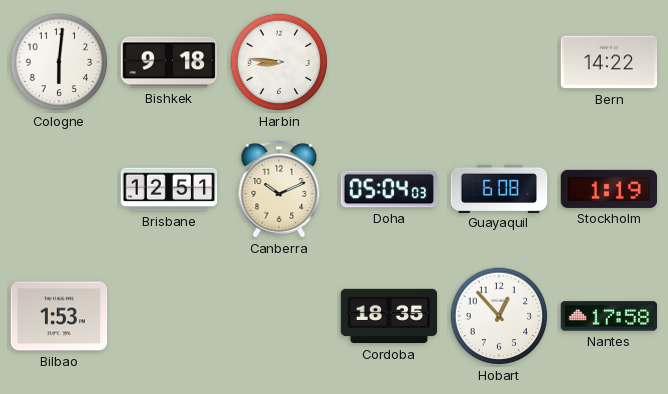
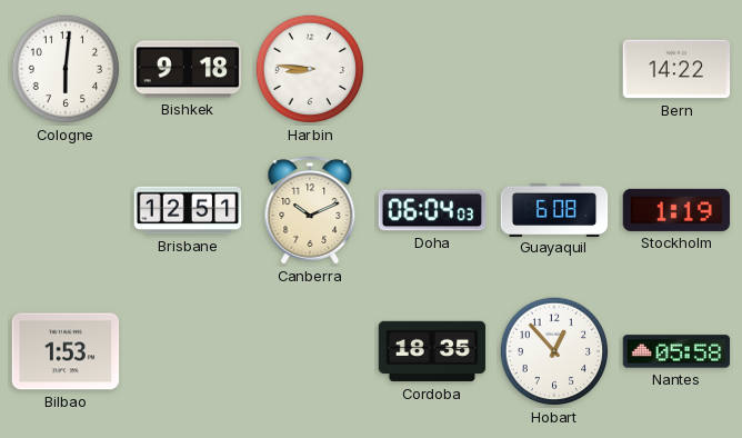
Doha: 05:04 -> 06:04 (432, 210)
Nantes: 17:58 -> 05:58 (676, 351)
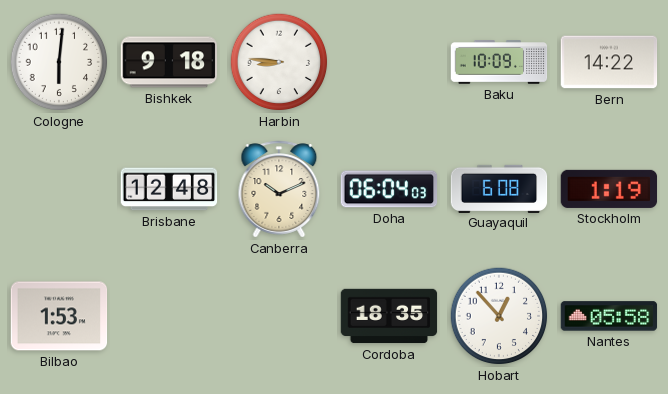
Baku: none -> 10:09 (499, 62)
Brisbane: 12:51 -> 12:48 (169, 189)
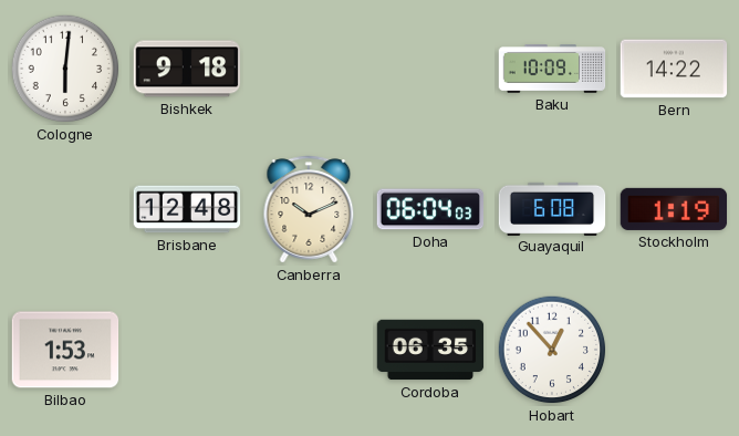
Harbin: 8:46 -> none (279, 62)
Cordoba: 18:35 -> 06:35 (430, 350)
Nantes: 05:58 -> none (609, 316)
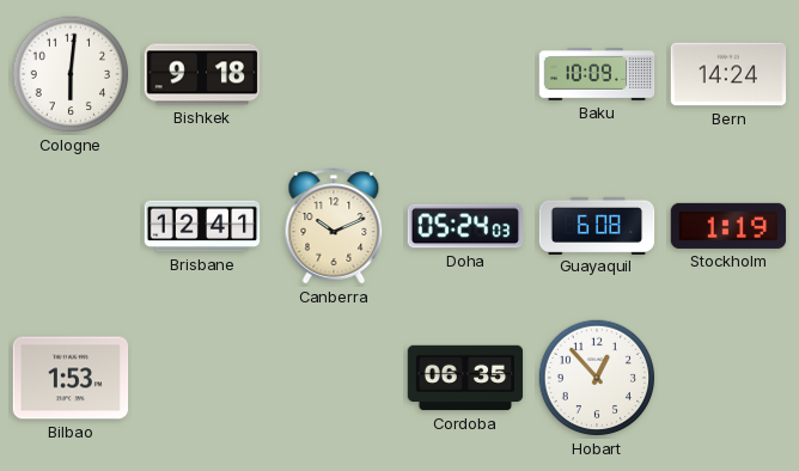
Bern: 14:22 -> 14:24 (728, 74)
Brisbane: 12:48 -> 12:41 (202, 226)
Doha: 06:04 -> 05:24 (465, 226)
